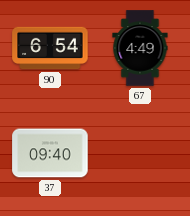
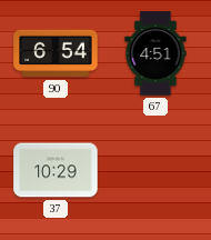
67: 4:49 -> 4:51 (155, 53)
37: 09:40 -> 10:29 (56, 170)
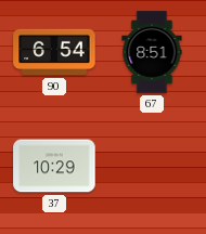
67: 4:51 -> 8:51 (152, 52)
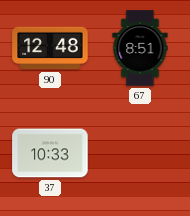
90: 6:54 -> 12:48 (50, 48)
37: 10:29 -> 10:33 (50, 153)
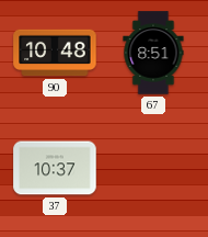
90: 12:48 -> 10:48 (55, 53)
37: 10:33 -> 10:37 (55, 168)
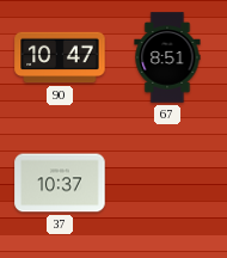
90: 10:48 -> 10:47 (60, 57)
